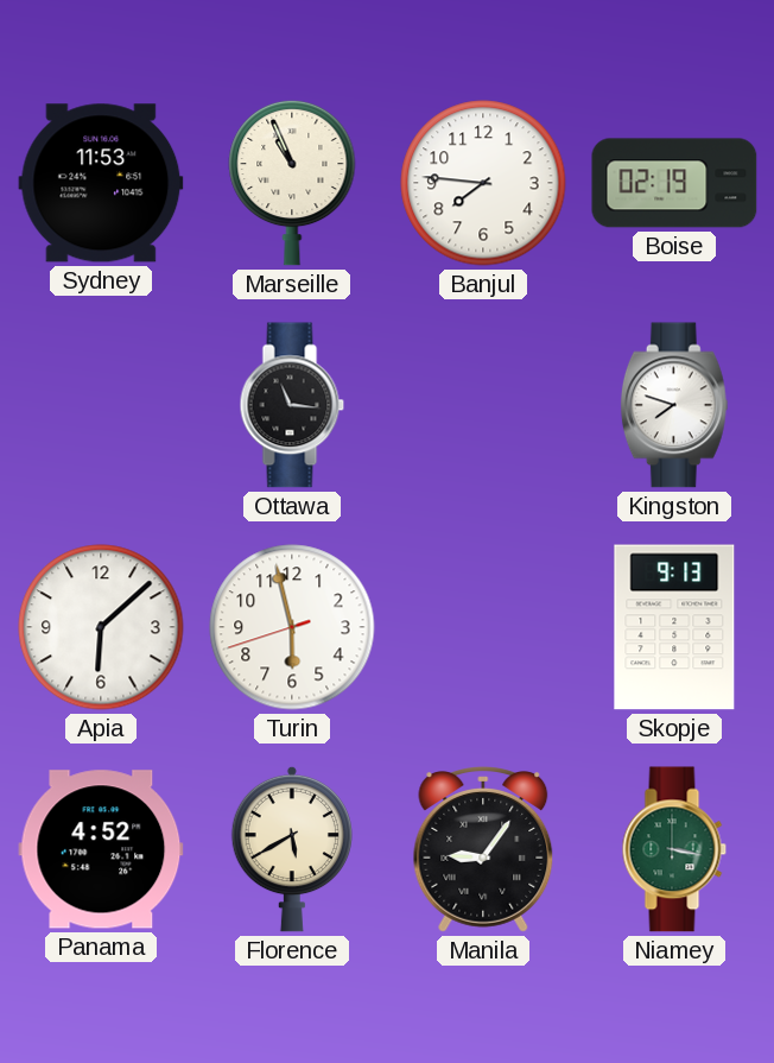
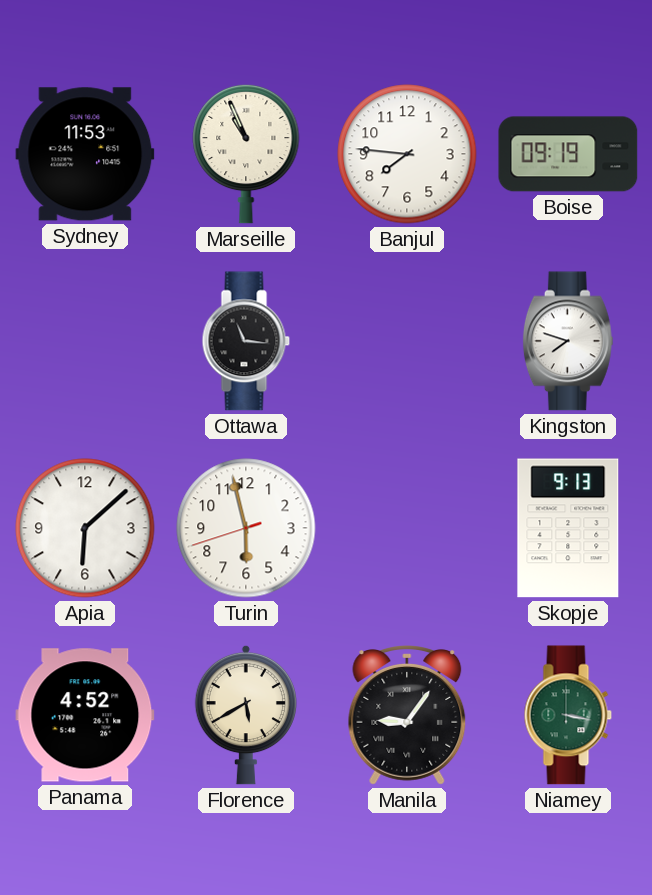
Boise: 02:19 -> 09:19 (568, 154)
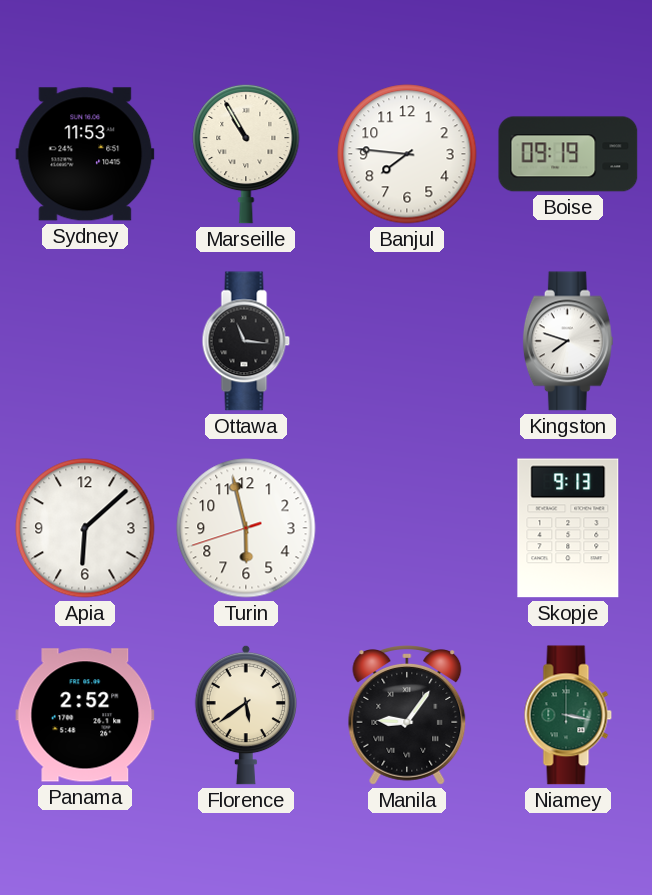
Marseille: 10:56 -> 10:55 (246, 154)
Panama: 4:52 -> 2:52 (85, 715)
Florence: 5:40 -> 5:39 (245, 715)
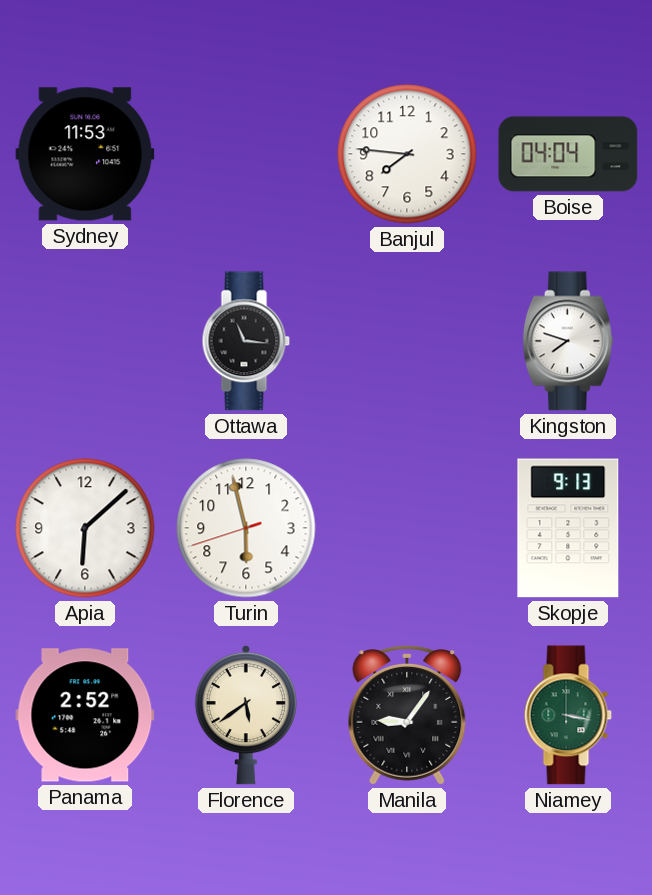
Marseille: 10:55 -> none (246, 154)
Boise: 09:19 -> 04:04 (568, 154)
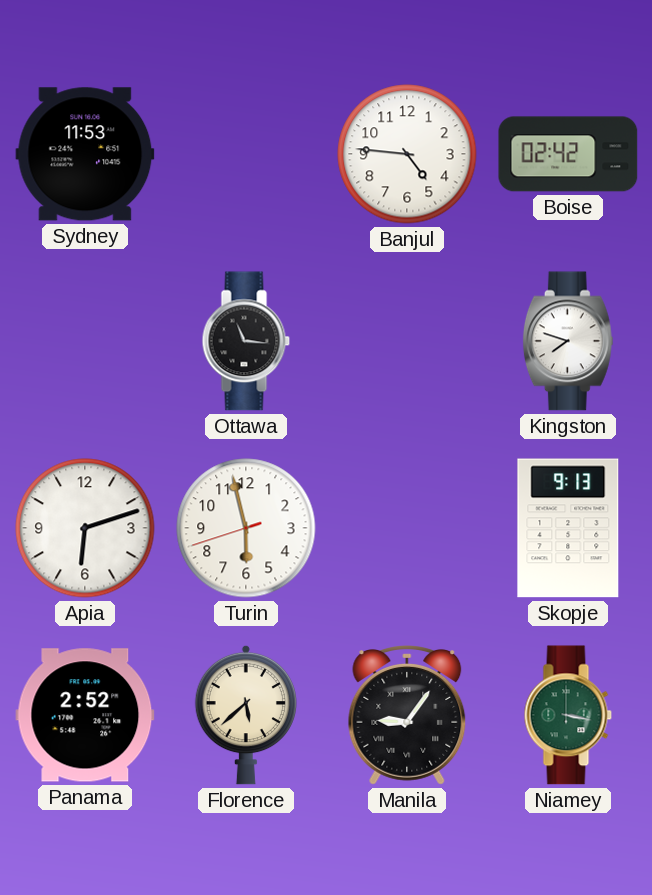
Banjul: 7:46 -> 4:46 (407, 154)
Boise: 04:04 -> 02:42 (568, 154)
Apia: 6:08 -> 6:12 (85, 528)
Florence: 5:39 -> 5:38 (245, 715)
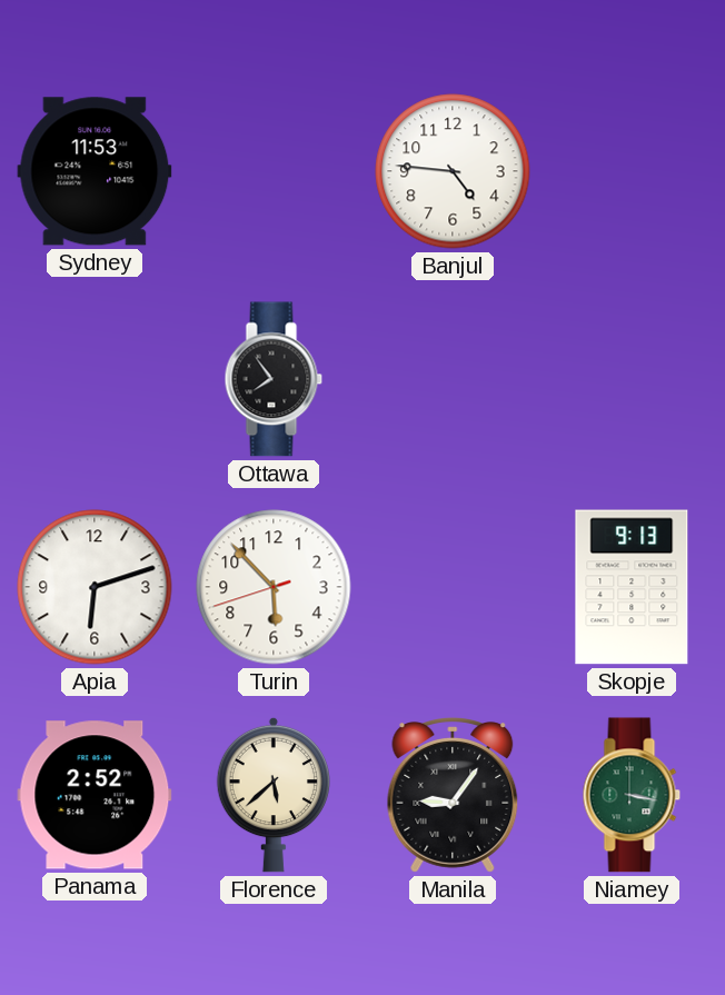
Boise: 02:42 -> none (568, 154)
Ottawa: 11:16 -> 7:54 (274, 379)
Kingston: 7:48 -> none (568, 341)
Turin: 5:57 -> 5:52 (274, 587)
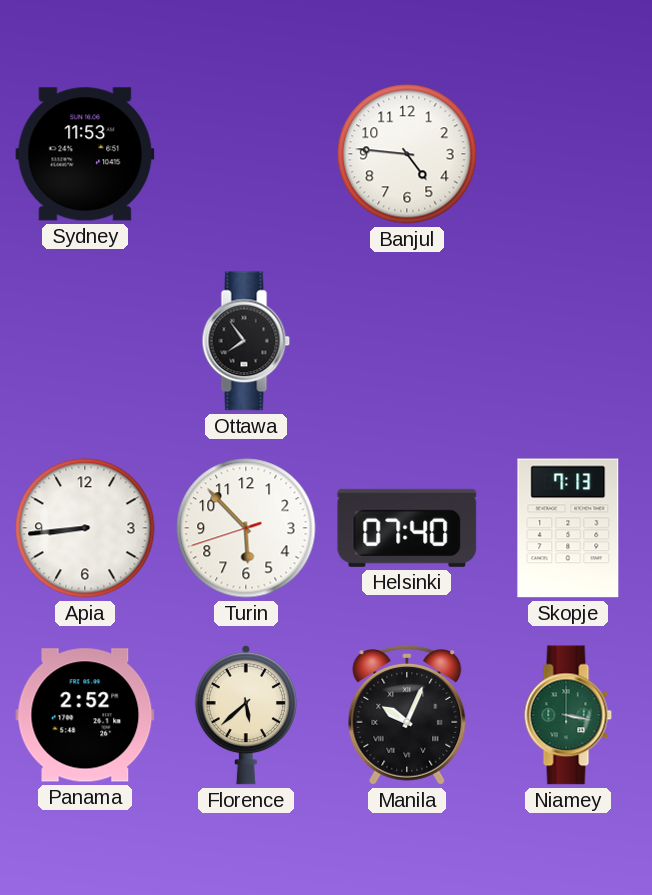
Apia: 6:12 -> 8:44 (85, 528)
Helsinki: none -> 07:40 (407, 528)
Skopje: 9:13 -> 7:13 (568, 528)
Manila: 9:06 -> 10:04 (407, 716)
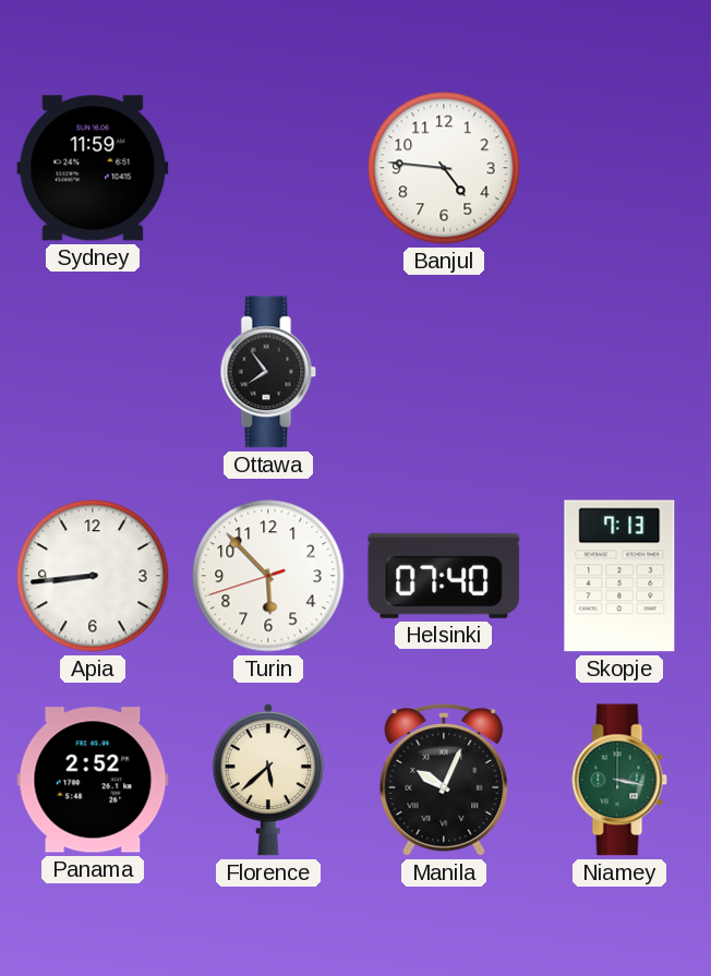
Sydney: 11:53 -> 11:59 (93, 168)
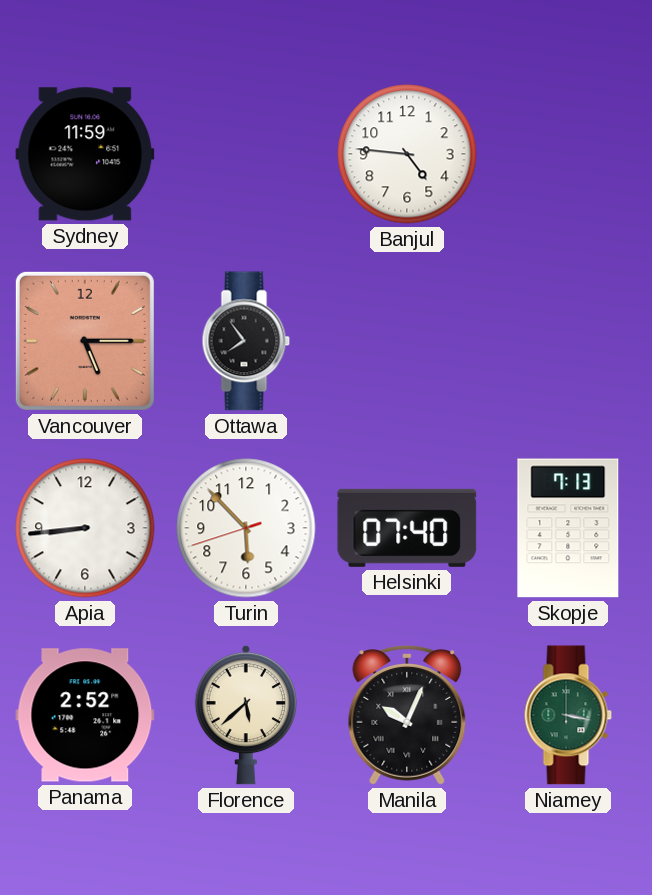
Vancouver: none -> 5:15 (85, 341)
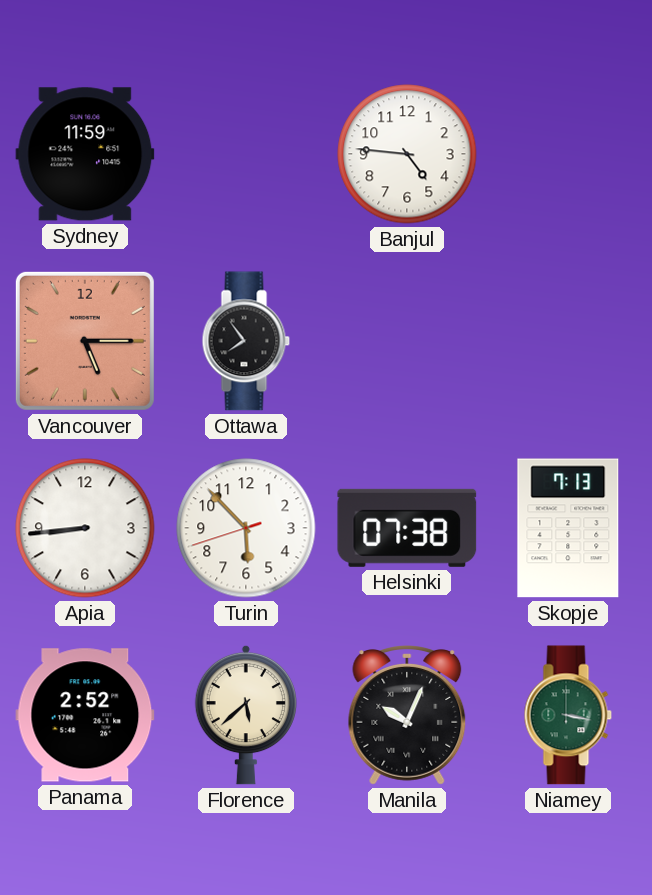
Helsinki: 07:40 -> 07:38 (407, 528)
